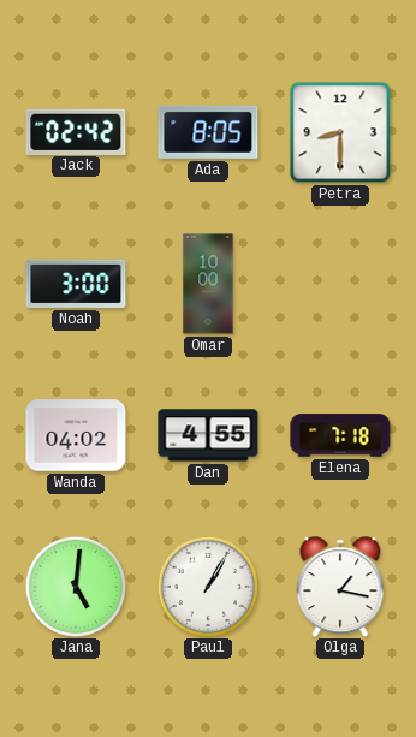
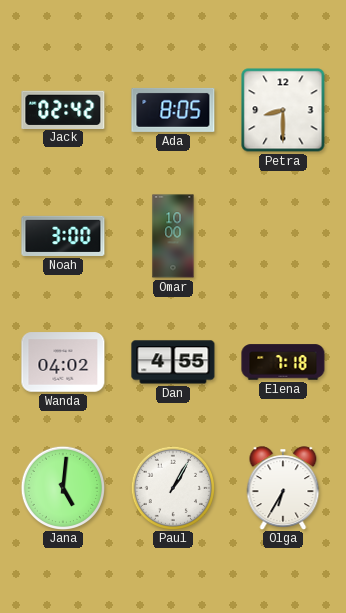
Olga: 1:17 -> 6:35 (283, 488)
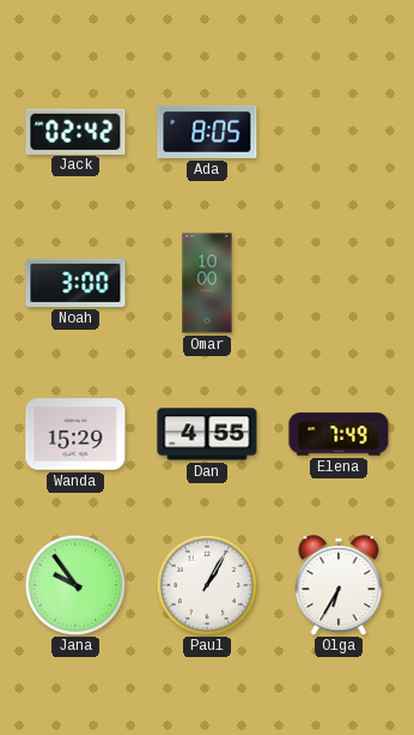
Petra: 8:30 -> none (283, 110)
Wanda: 04:02 -> 15:29 (75, 434)
Elena: 7:18 -> 7:49 (339, 434)
Jana: 5:01 -> 9:54 (74, 584)
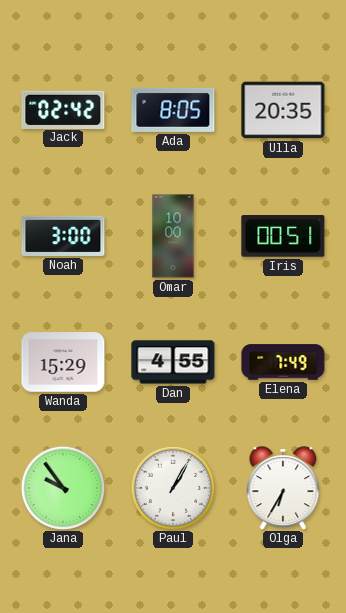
Ulla: none -> 20:35 (283, 110)
Iris: none -> 00:51 (283, 236)
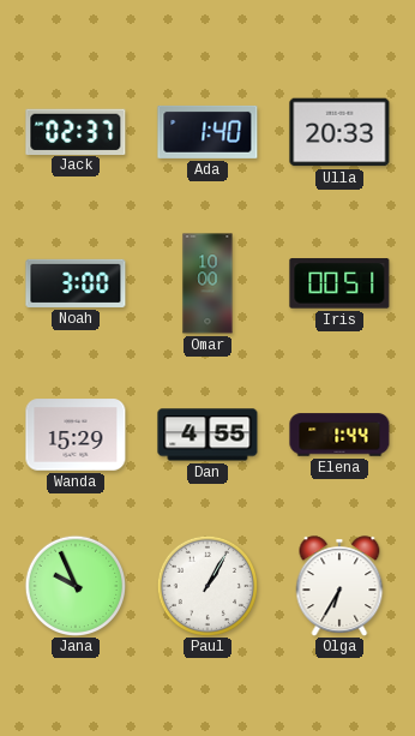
Jack: 02:42 -> 02:37 (76, 131)
Ada: 8:05 -> 1:40 (207, 132)
Ulla: 20:35 -> 20:33 (339, 132)
Elena: 7:49 -> 1:44 (339, 435)
Jana: 9:54 -> 9:56 (74, 585)
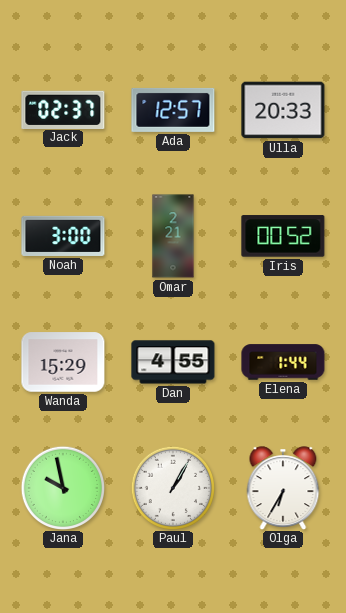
Ada: 1:40 -> 12:57 (173, 110)
Omar: 10:00 -> 2:21 (173, 236)
Iris: 00:51 -> 00:52 (283, 236)
Jana: 9:56 -> 9:58 (62, 487)
